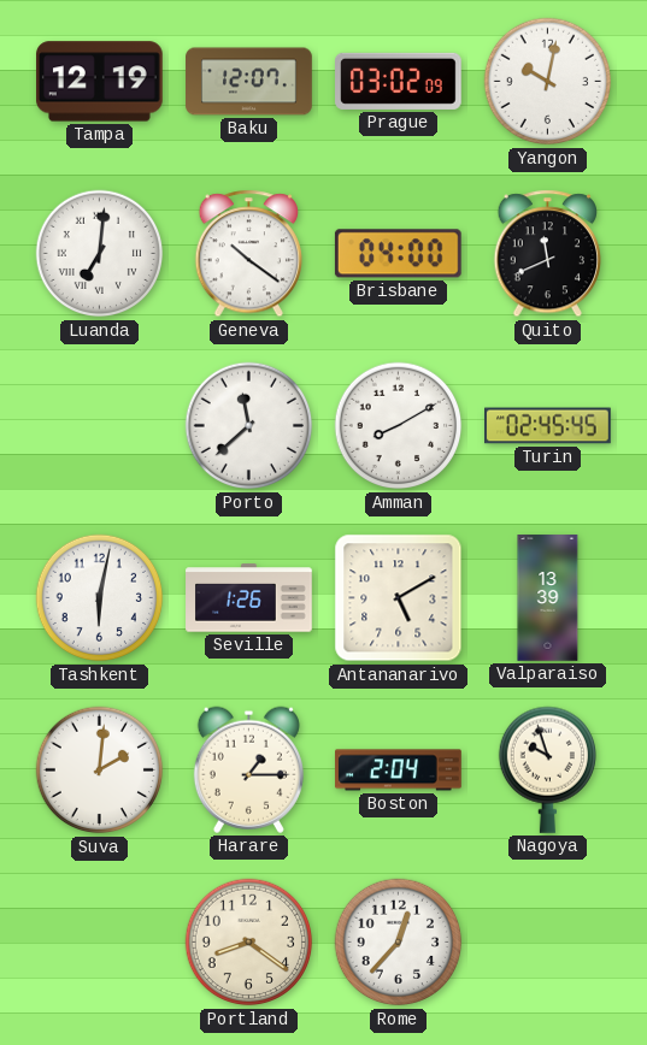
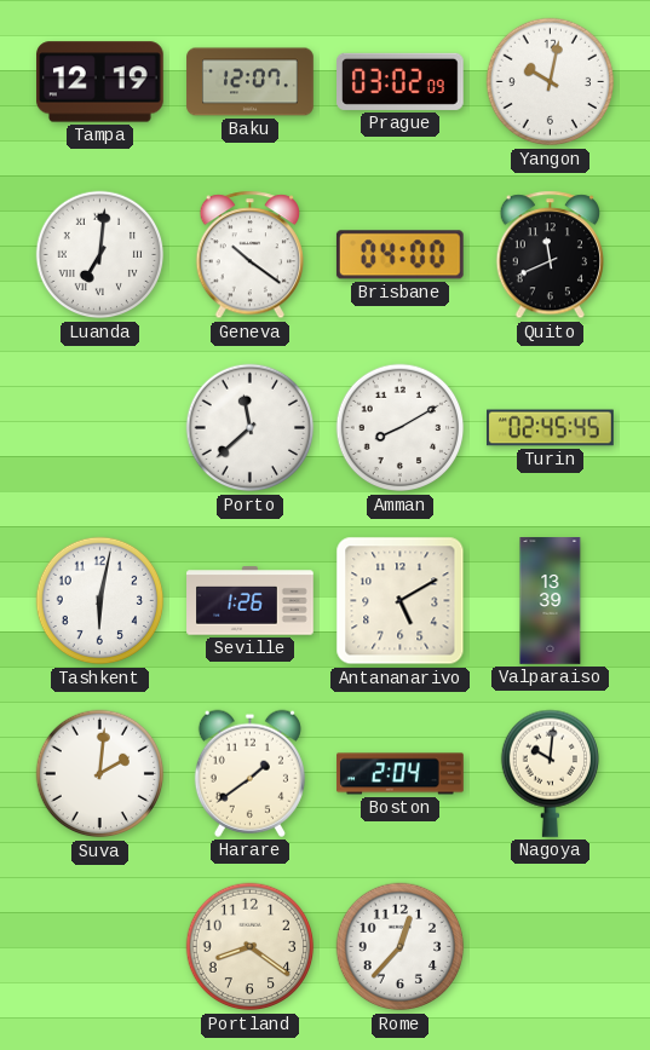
Harare: 1:15 -> 1:39 (249, 773)
Nagoya: 9:57 -> 10:01 (550, 773)
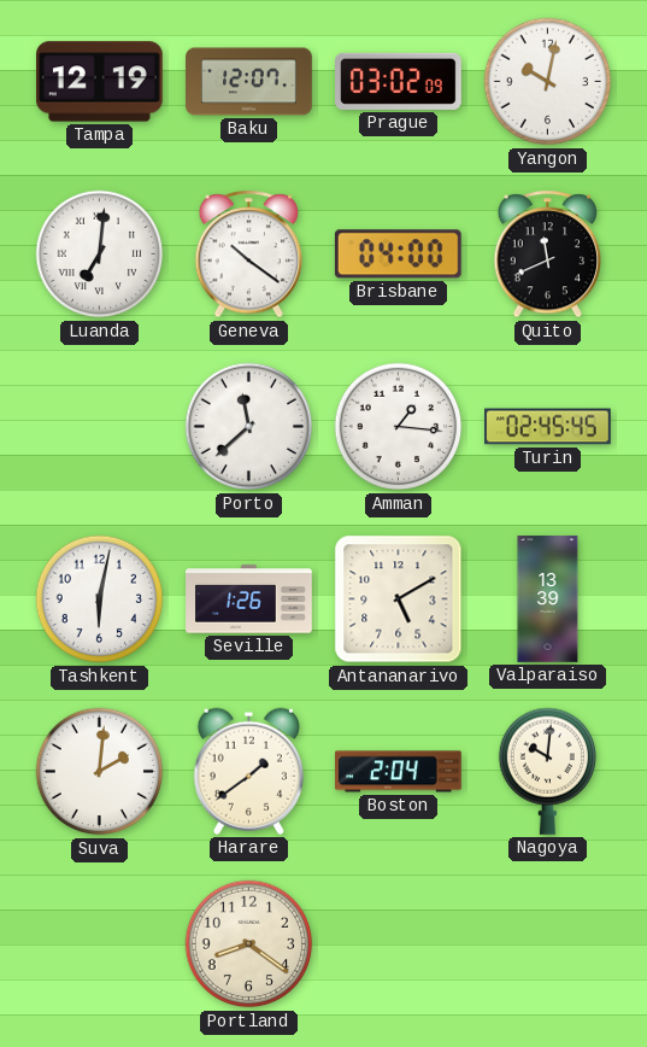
Amman: 8:10 -> 1:16 (399, 427)
Rome: 12:37 -> none (401, 947)
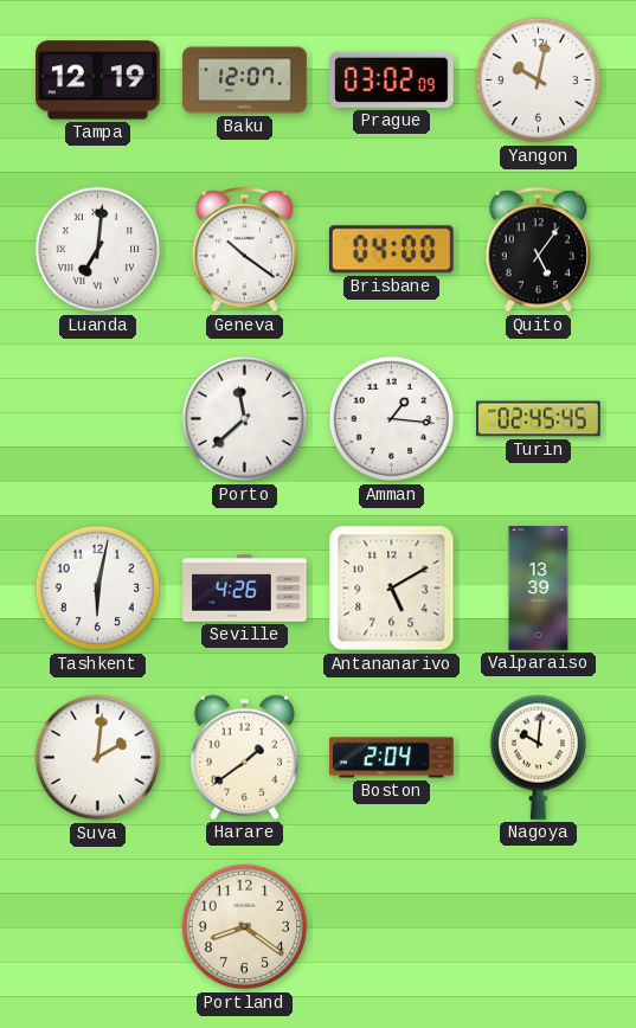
Quito: 11:41 -> 5:06 (539, 250)
Seville: 1:26 -> 4:26 (245, 589)
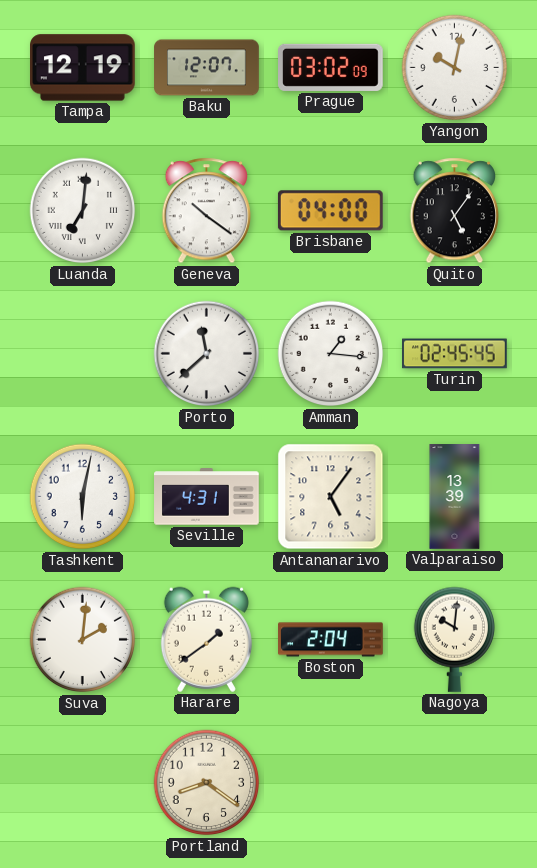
Seville: 4:26 -> 4:31 (207, 497)
Antananarivo: 5:10 -> 5:06 (331, 497)
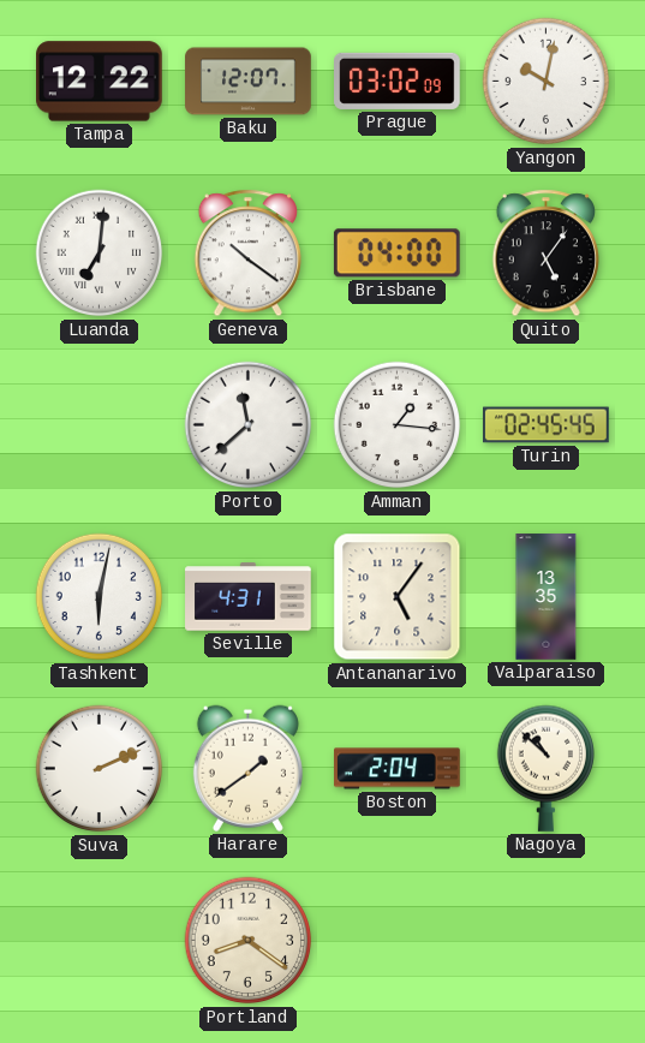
Tampa: 12:19 -> 12:22 (100, 82)
Valparaiso: 13:39 -> 13:35 (547, 597)
Suva: 2:01 -> 2:11 (100, 769)
Nagoya: 10:01 -> 10:52 (545, 768)
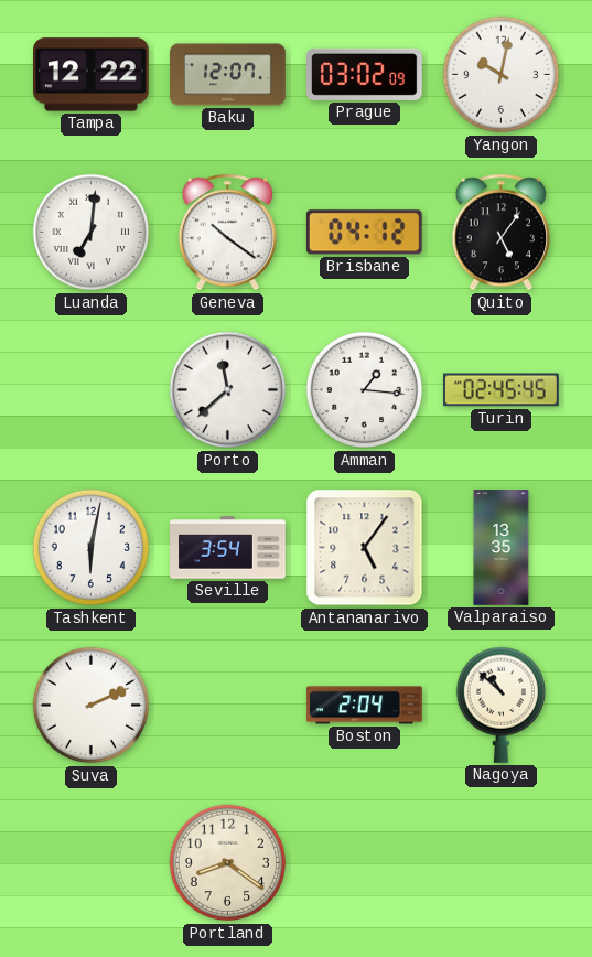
Brisbane: 04:00 -> 04:12 (364, 233)
Seville: 4:31 -> 3:54 (228, 548)
Harare: 1:39 -> none (247, 768)
